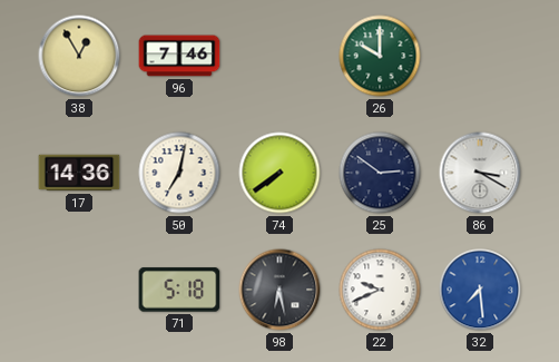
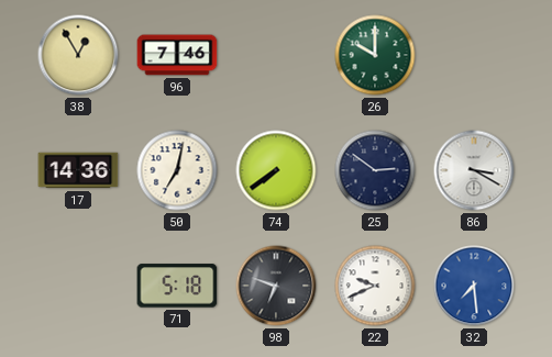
98: 6:28 -> 6:48 (276, 286)
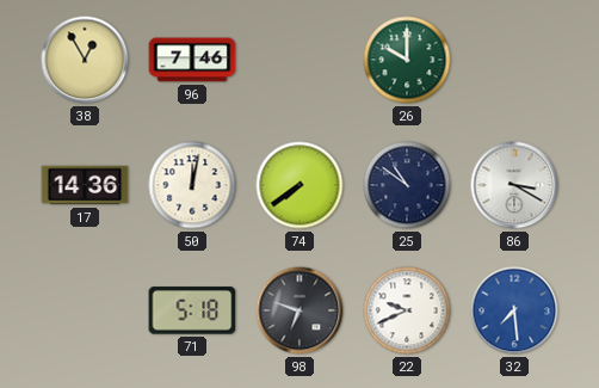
50: 7:02 -> 12:02 (192, 185)
25: 2:51 -> 10:51 (407, 185)
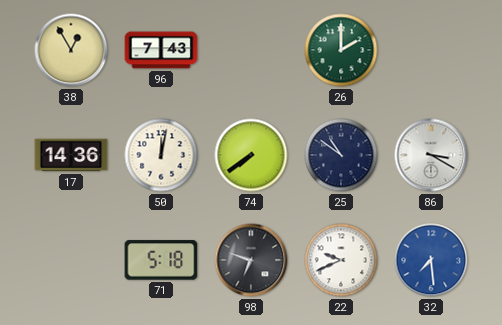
96: 7:46 -> 7:43 (161, 50)
26: 10:00 -> 2:00 (341, 50)
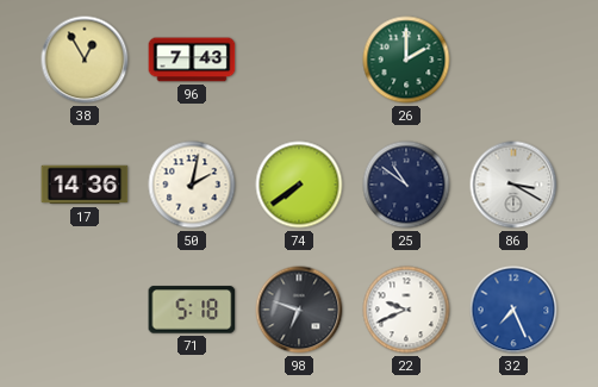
50: 12:02 -> 2:02 (192, 185)
32: 7:29 -> 7:26 (513, 310)
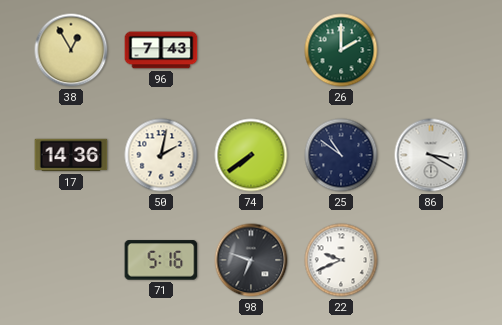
71: 5:18 -> 5:16 (161, 260)
32: 7:26 -> none (513, 310)
